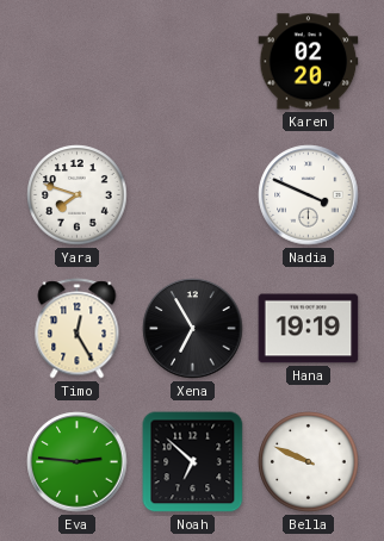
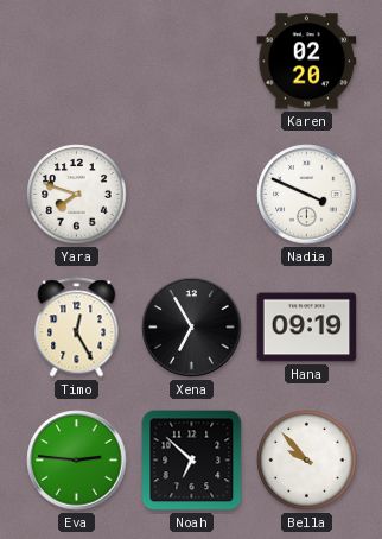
Hana: 19:19 -> 09:19 (307, 328)
Bella: 9:49 -> 9:53 (307, 461)
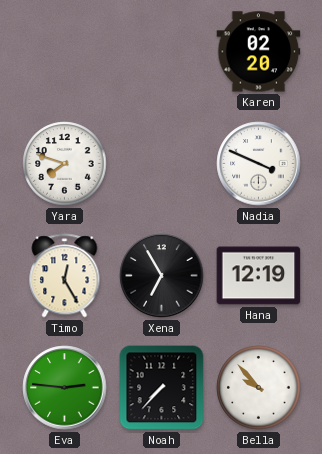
Hana: 09:19 -> 12:19 (259, 276)
Noah: 6:52 -> 7:37 (162, 388)
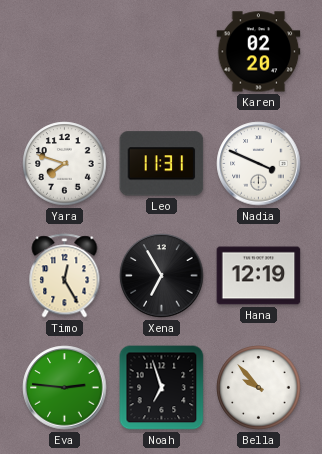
Leo: none -> 11:31 (162, 164)
Noah: 7:37 -> 6:57 (162, 388)
